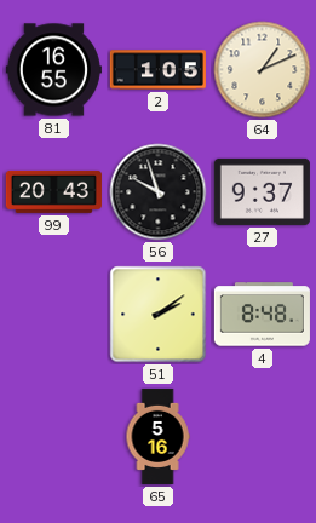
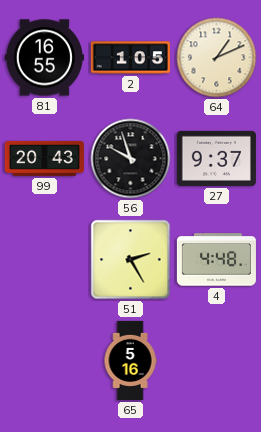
51: 2:09 -> 2:25 (131, 260)
4: 8:48 -> 4:48 (216, 260)
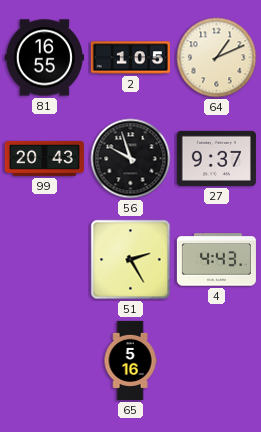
4: 4:48 -> 4:43 (216, 260)
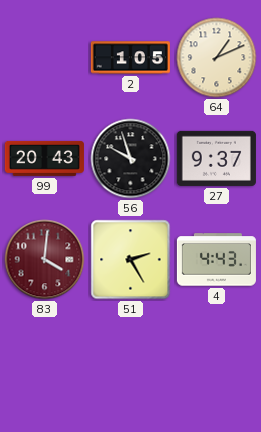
81: 16:55 -> none (44, 58)
83: none -> 4:01 (45, 260)
65: 5:16 -> none (130, 360)
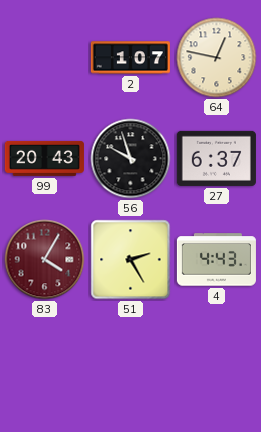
2: 1:05 -> 1:07 (130, 58)
64: 1:11 -> 12:47 (217, 58)
27: 9:37 -> 6:37 (216, 158)
83: 4:01 -> 4:05 (45, 260)
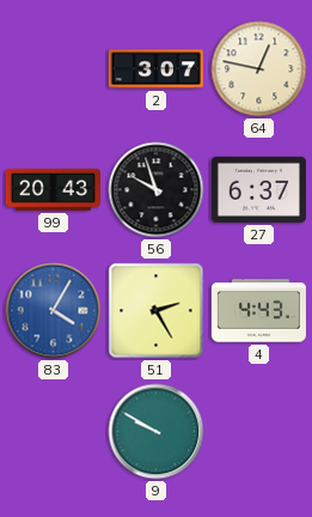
2: 1:07 -> 3:07 (155, 69)
83 dial: burgundy -> blue (54, 311)
9: none -> 9:50 (157, 432)
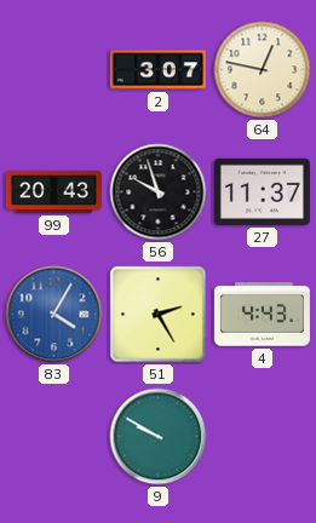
27: 6:37 -> 11:37 (262, 191)
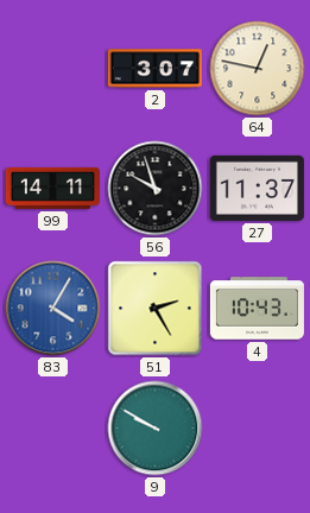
99: 20:43 -> 14:11 (52, 188)
4: 4:43 -> 10:43 (257, 309)
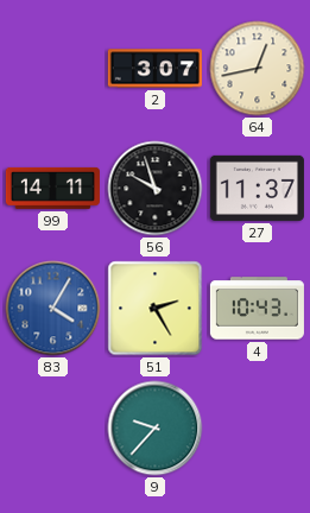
64: 12:47 -> 12:43 (258, 69)
9: 9:50 -> 9:37 (156, 429)
